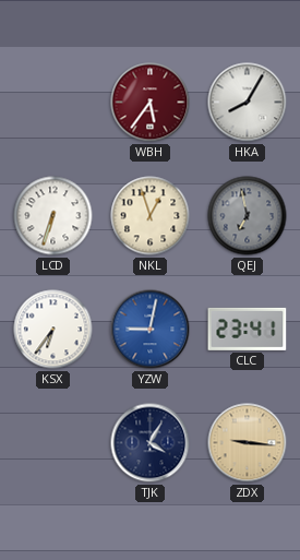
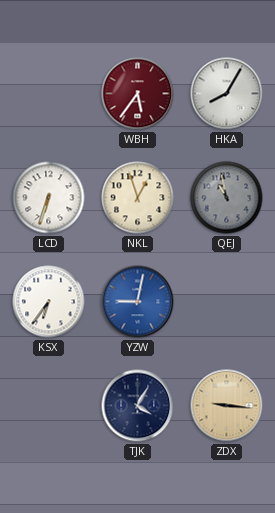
QEJ: 6:58 -> 10:58 (227, 198)
CLC: 23:41 -> none (248, 329)
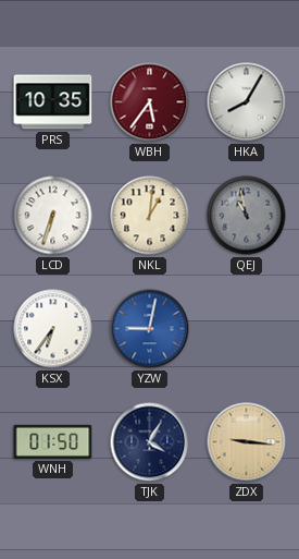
PRS: none -> 10:35 (53, 102)
NKL: 12:57 -> 1:01 (150, 216)
WNH: none -> 01:50 (53, 441)
